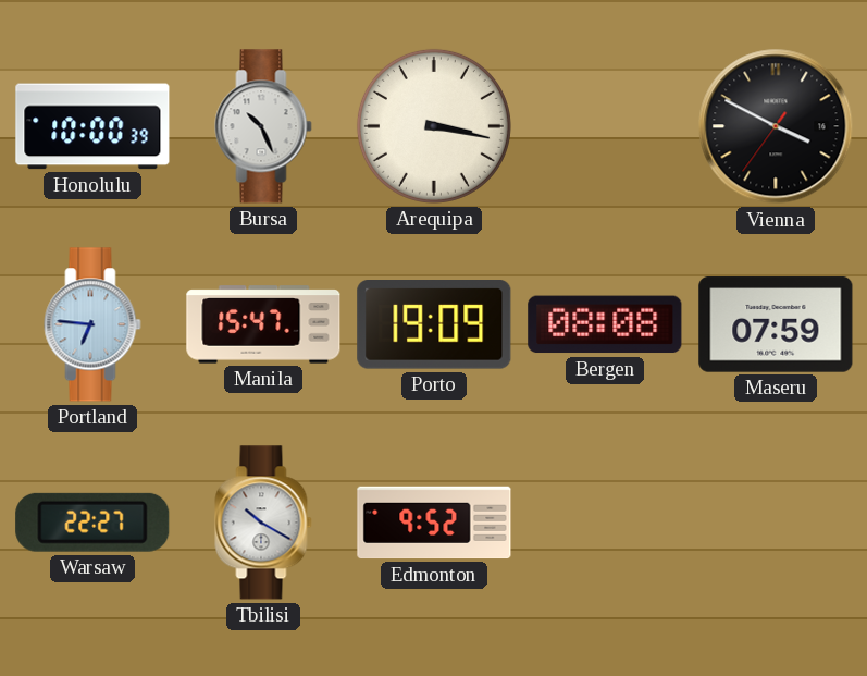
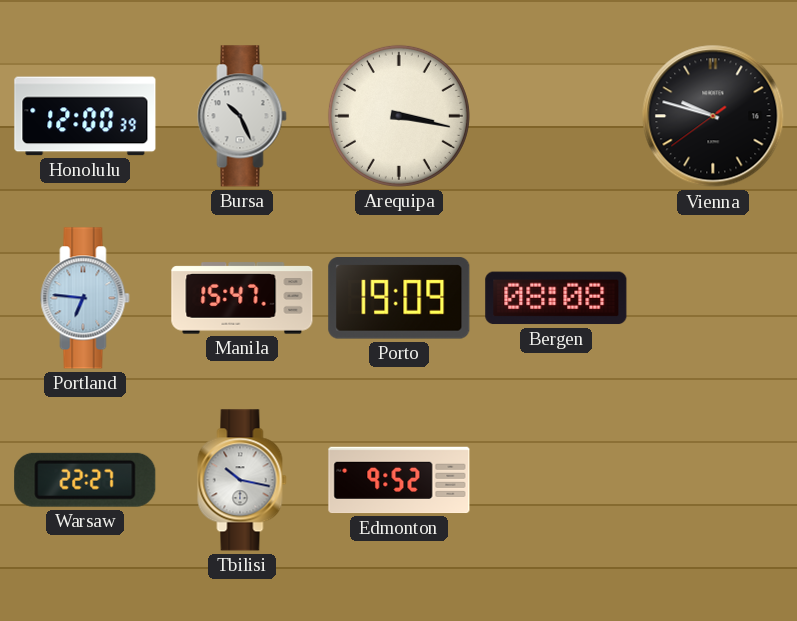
Honolulu: 10:00 -> 12:00 (85, 116)
Vienna: 3:49 -> 9:47 (713, 116)
Maseru: 07:59 -> none (776, 324)
Tbilisi: 10:20 -> 10:17 (242, 480)
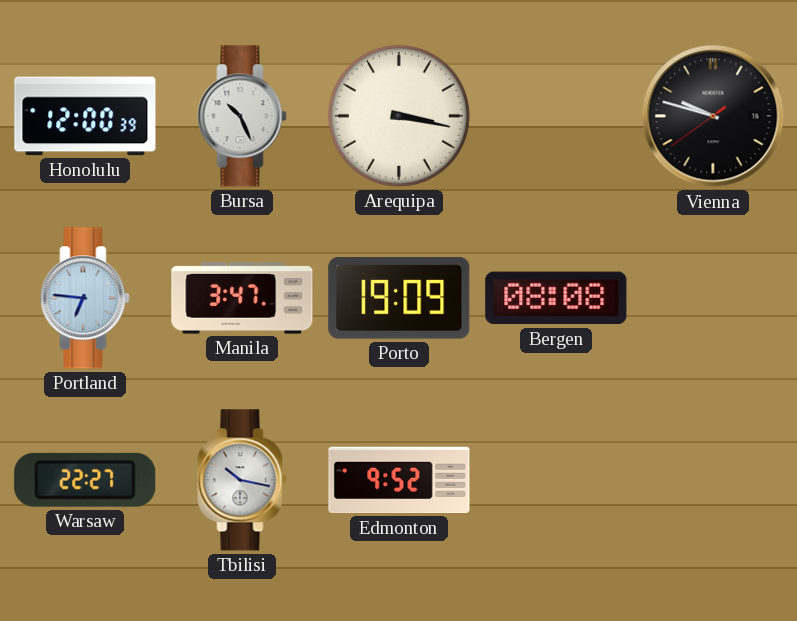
Manila: 15:47 -> 3:47 (242, 298)
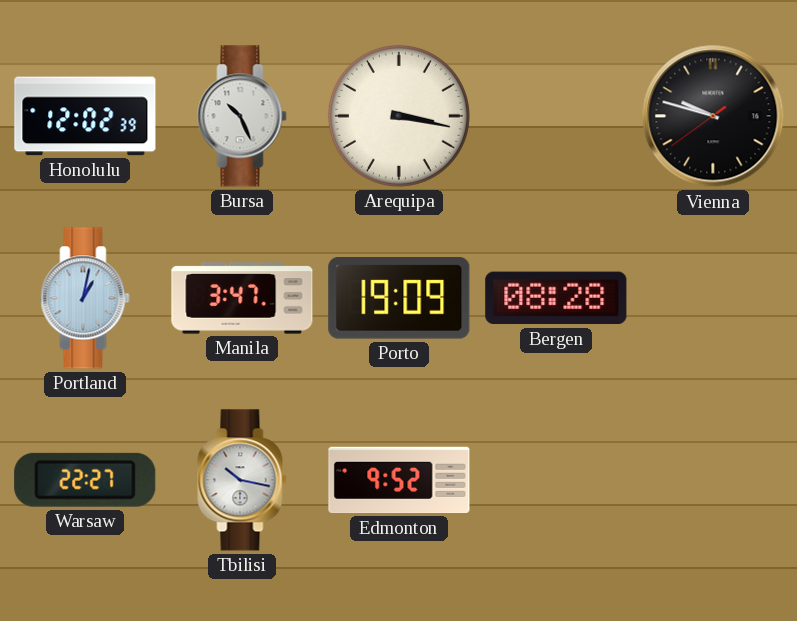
Honolulu: 12:00 -> 12:02 (85, 116)
Portland: 6:46 -> 1:02 (85, 298)
Bergen: 08:08 -> 08:28 (556, 298)
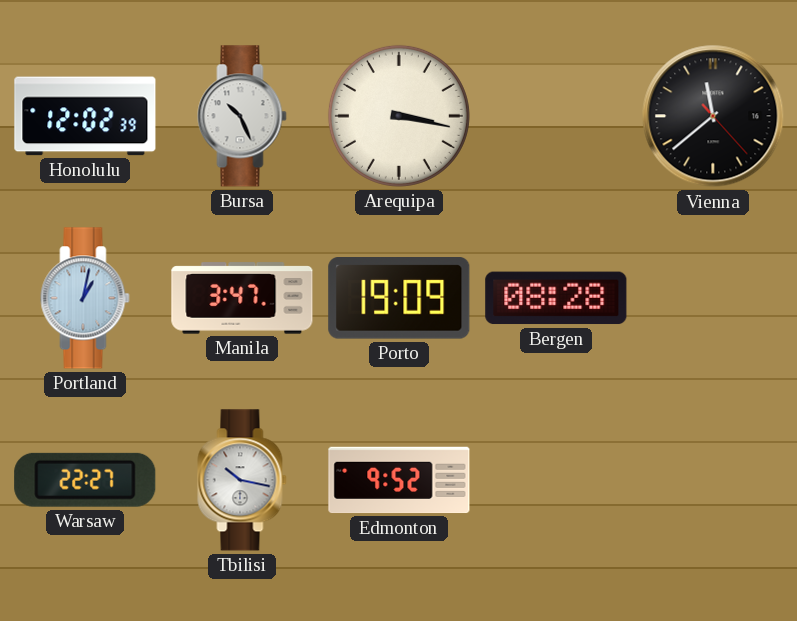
Vienna: 9:47 -> 11:38 (713, 116)
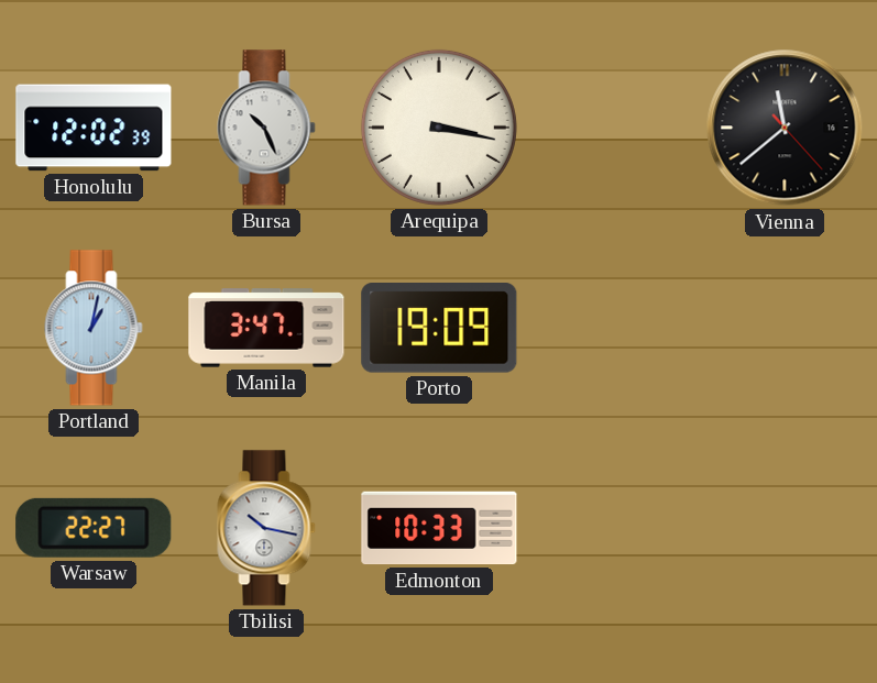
Bergen: 08:28 -> none (556, 298)
Edmonton: 9:52 -> 10:33 (439, 528)
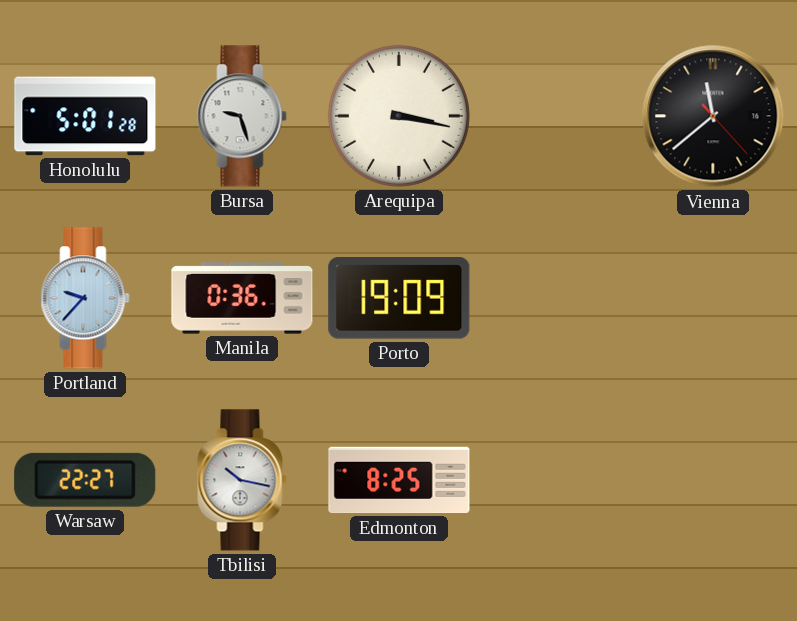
Honolulu: 12:02 -> 5:01 (85, 116)
Bursa: 10:26 -> 9:27 (242, 116)
Portland: 1:02 -> 9:37 (85, 298)
Manila: 3:47 -> 0:36 (242, 298)
Edmonton: 10:33 -> 8:25 (399, 480)
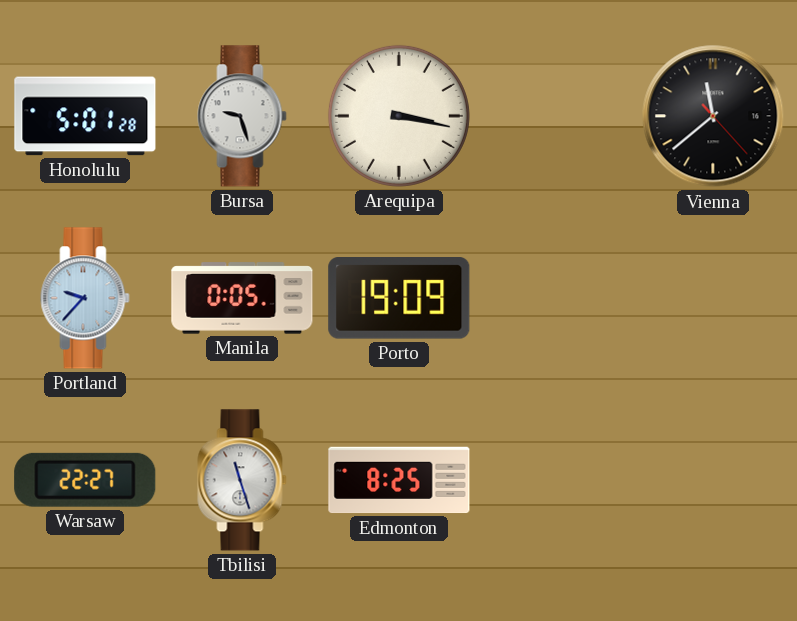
Manila: 0:36 -> 0:05 (242, 298)
Tbilisi: 10:17 -> 11:27 (242, 480)
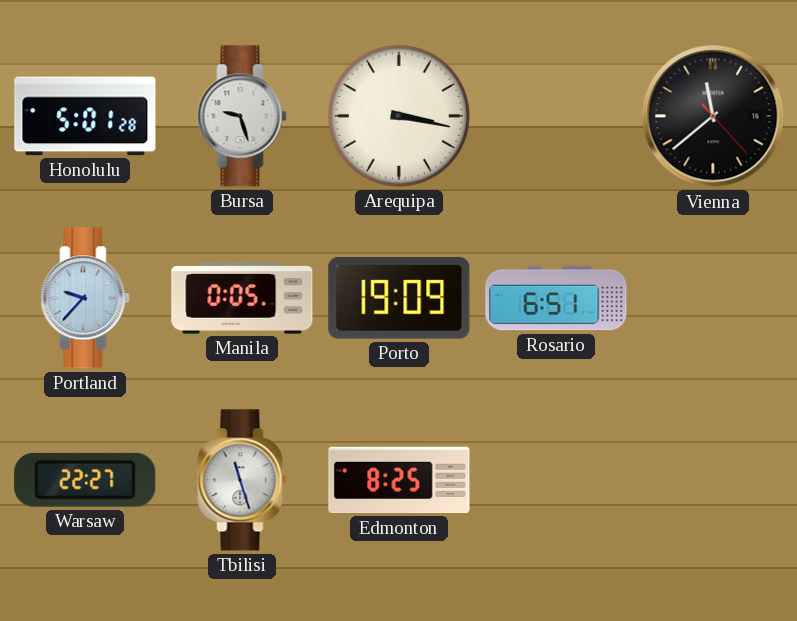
Rosario: none -> 6:51 (556, 298)
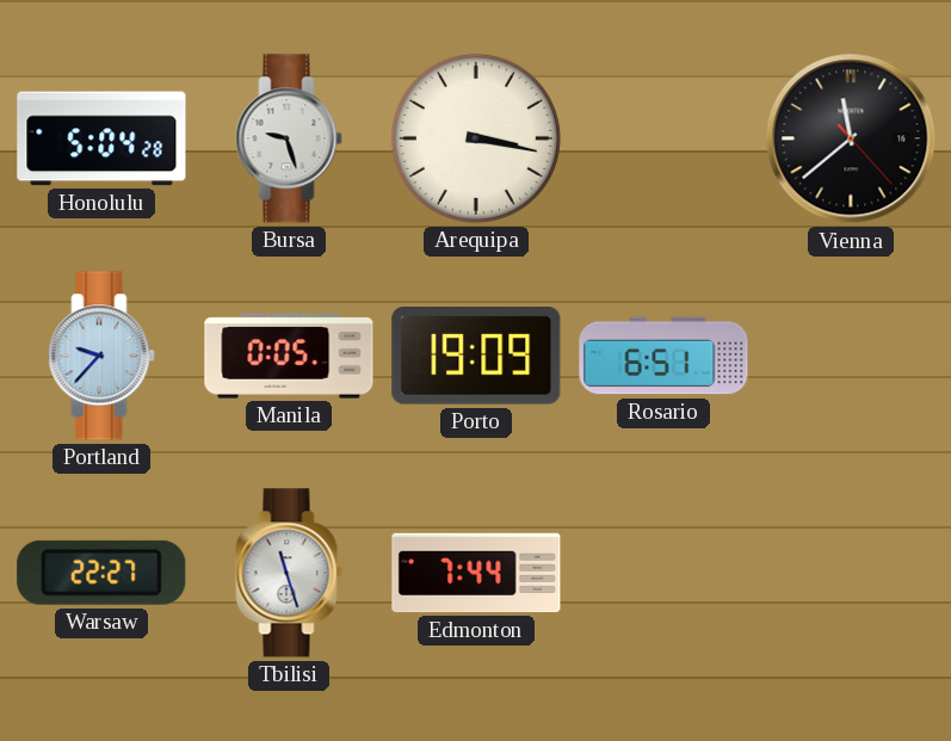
Honolulu: 5:01 -> 5:04 (101, 138)
Edmonton: 8:25 -> 7:44 (476, 573)
